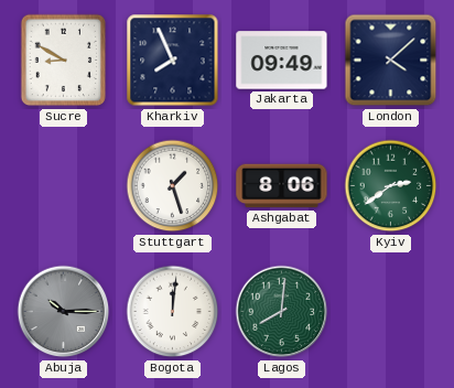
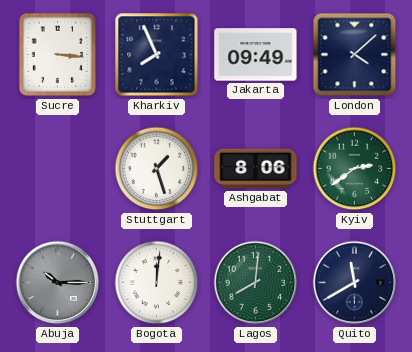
Sucre: 8:50 -> 3:16 (58, 55)
Quito: none -> 11:40 (355, 283)
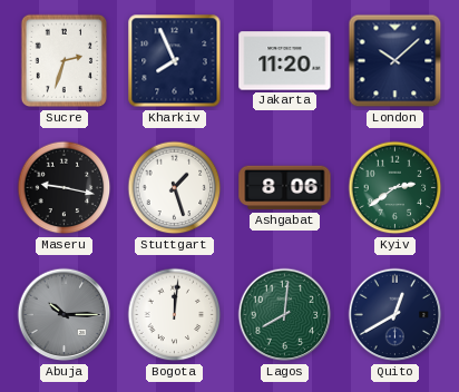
Sucre: 3:16 -> 2:33 (65, 61)
Jakarta: 09:49 -> 11:20 (285, 61)
London: 4:08 -> 10:08 (395, 61)
Maseru: none -> 9:17 (65, 188)
Quito: 11:40 -> 12:40 (395, 315)
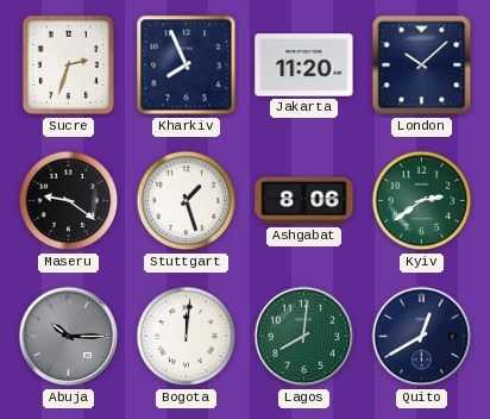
Maseru: 9:17 -> 9:21 (69, 201)
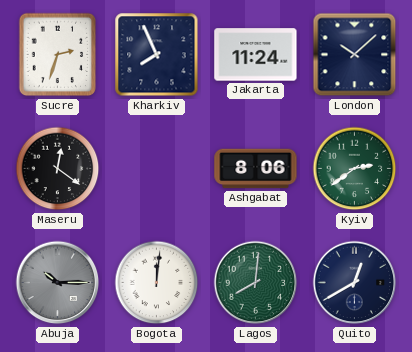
Jakarta: 11:20 -> 11:24 (256, 55)
Maseru: 9:21 -> 12:21 (58, 169)
Stuttgart: 1:27 -> none (187, 201)
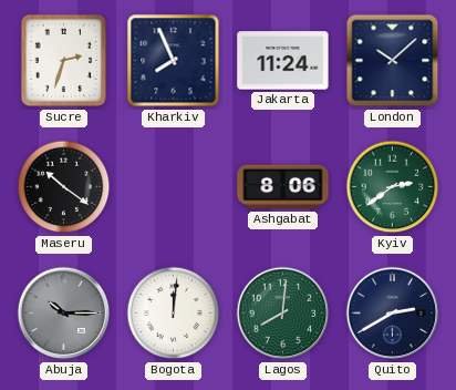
Maseru: 12:21 -> 10:21 (64, 187)
Quito: 12:40 -> 2:40 (393, 314)
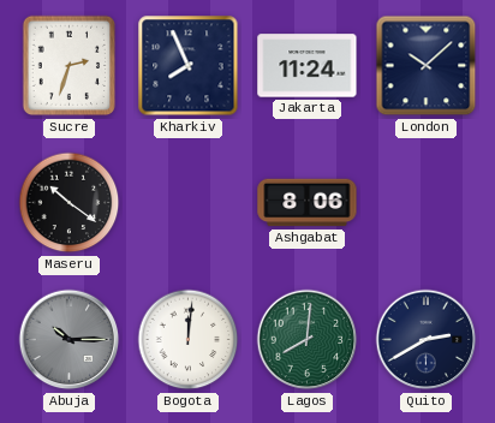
Kyiv: 2:39 -> none (393, 187)
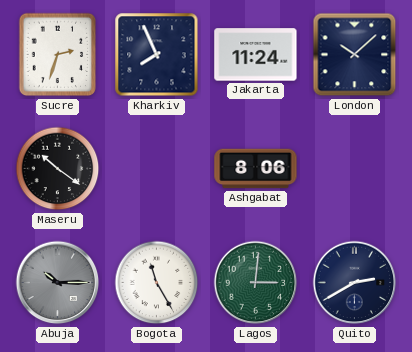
Bogota: 12:01 -> 11:25 (157, 283)
Lagos: 8:01 -> 3:01 (256, 283)
